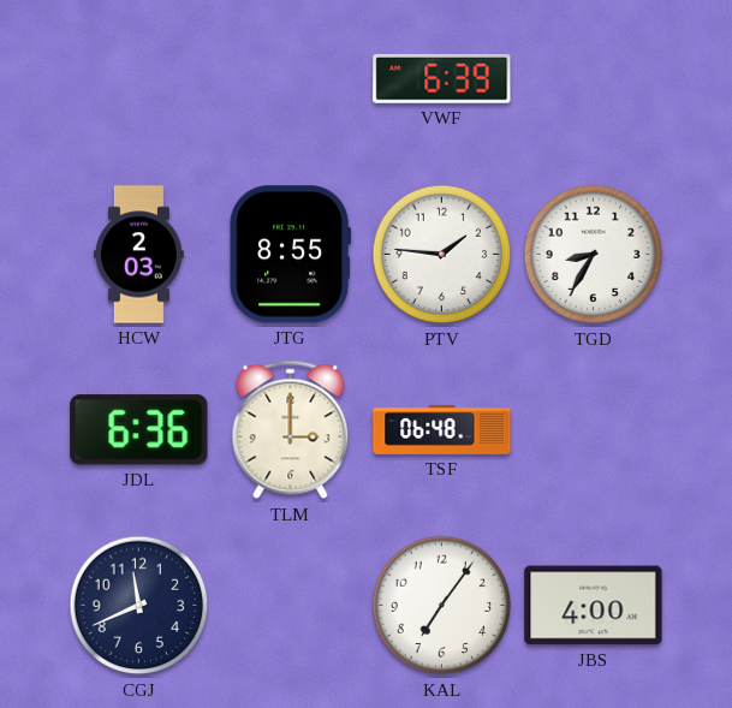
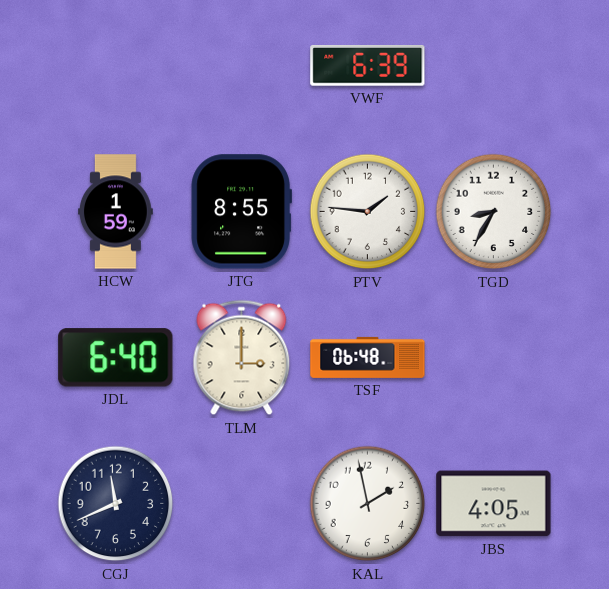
HCW: 2:03 -> 1:59 (116, 212)
JDL: 6:36 -> 6:40 (116, 358)
KAL: 7:06 -> 1:58 (368, 504)
JBS: 4:00 -> 4:05 (494, 504)
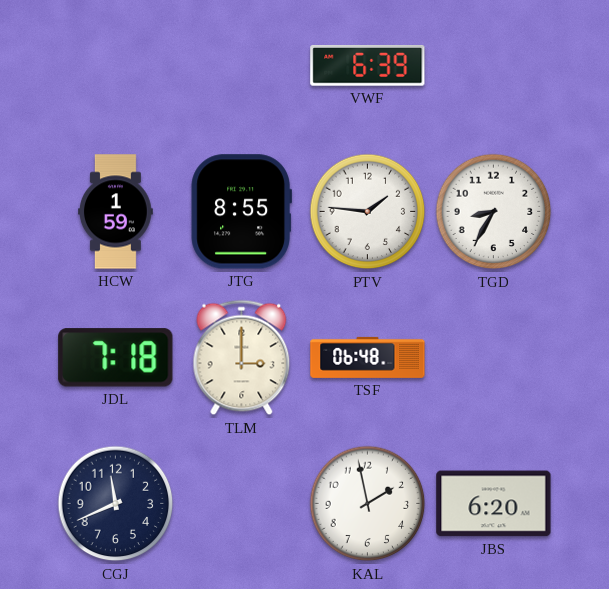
JDL: 6:40 -> 7:18 (116, 358)
JBS: 4:05 -> 6:20 (494, 504)
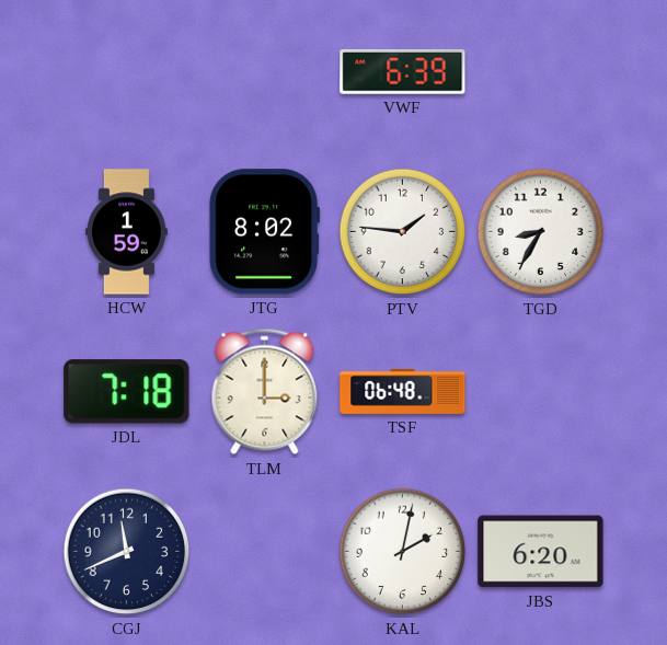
JTG: 8:55 -> 8:02 (264, 232)
KAL: 1:58 -> 2:02 (403, 552)
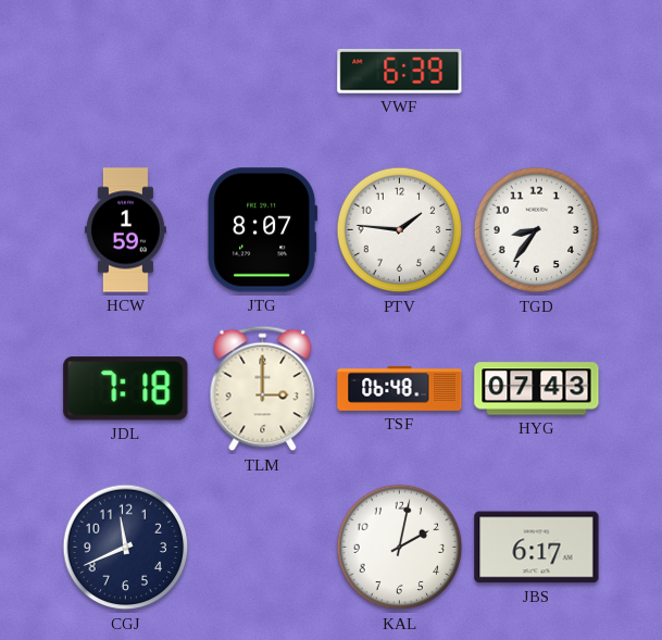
JTG: 8:02 -> 8:07 (262, 230)
TGD: 8:35 -> 8:36 (537, 230)
HYG: none -> 07:43 (537, 389)
JBS: 6:20 -> 6:17 (537, 548)
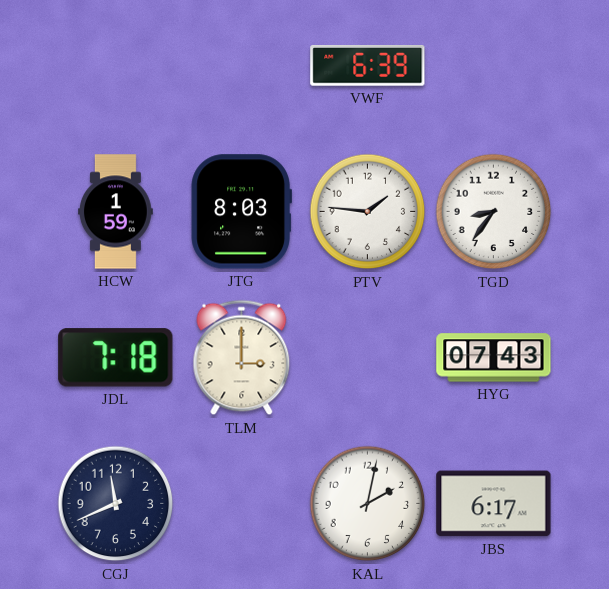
JTG: 8:07 -> 8:03 (241, 212)
TSF: 06:48 -> none (400, 388)
